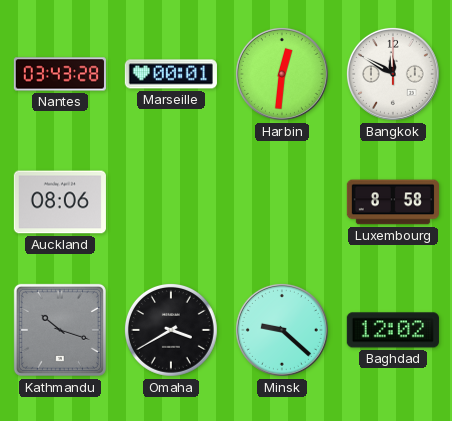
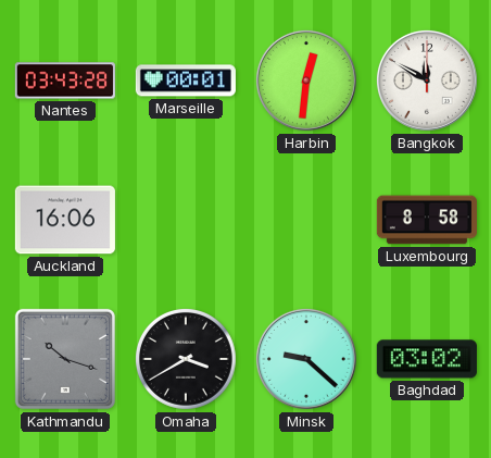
Auckland: 08:06 -> 16:06 (65, 220)
Baghdad: 12:02 -> 03:02 (427, 359)
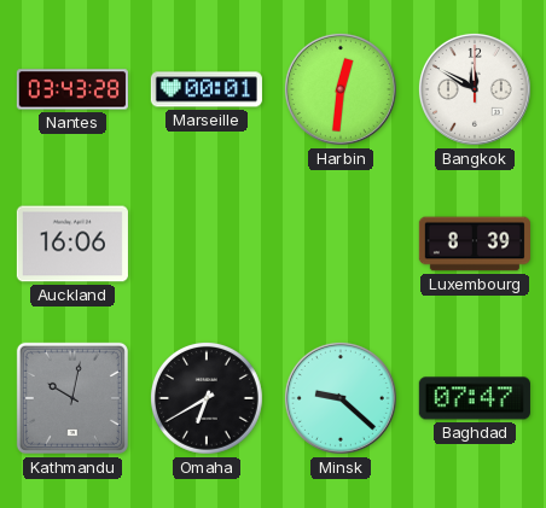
Luxembourg: 8:58 -> 8:39 (475, 244)
Kathmandu: 10:18 -> 10:02 (72, 398)
Omaha: 3:40 -> 6:40 (207, 398)
Baghdad: 03:02 -> 07:47 (475, 398)
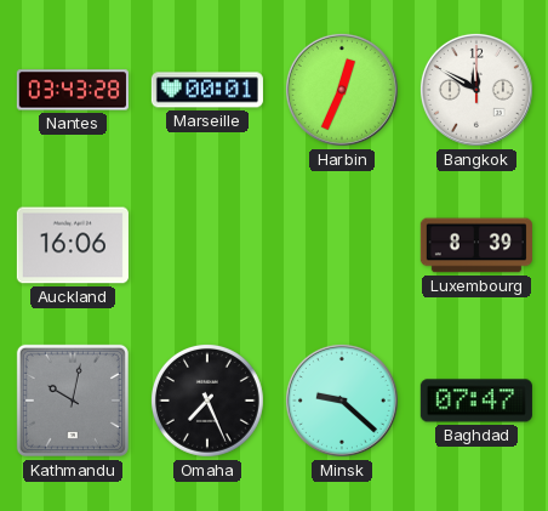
Harbin: 12:31 -> 12:34 (342, 90)
Omaha: 6:40 -> 7:26 (207, 401)
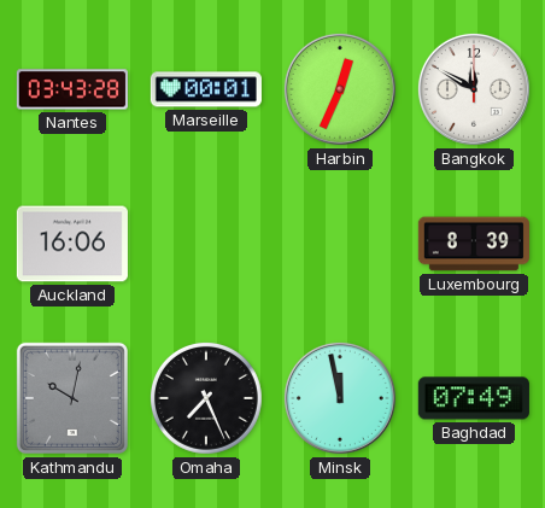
Minsk: 9:22 -> 11:58 (340, 398)
Baghdad: 07:47 -> 07:49 (474, 398)
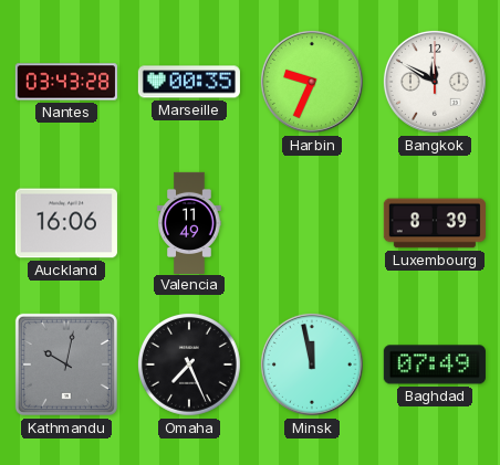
Marseille: 00:01 -> 00:35 (189, 82)
Harbin: 12:34 -> 9:34 (312, 82)
Valencia: none -> 11:49 (189, 222)
